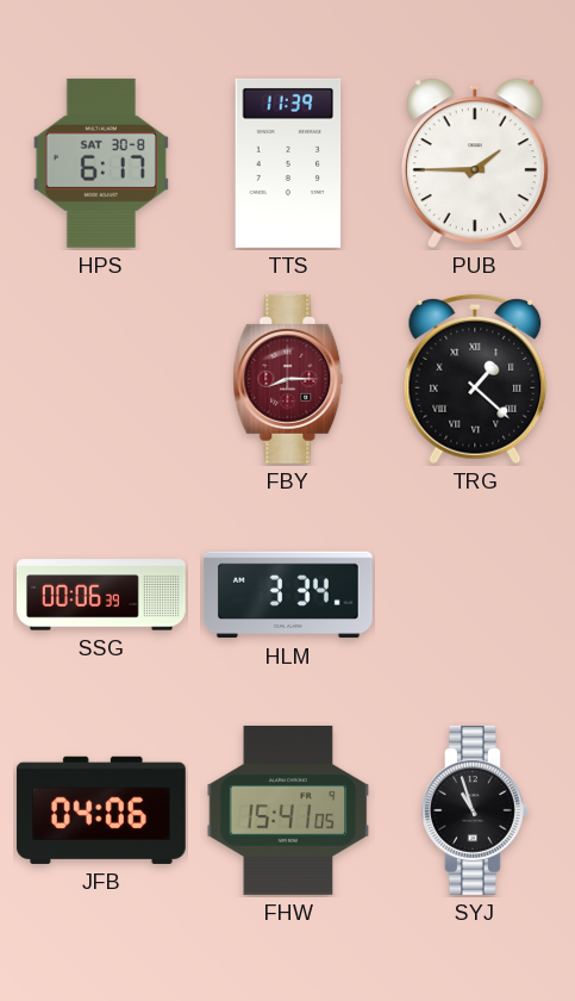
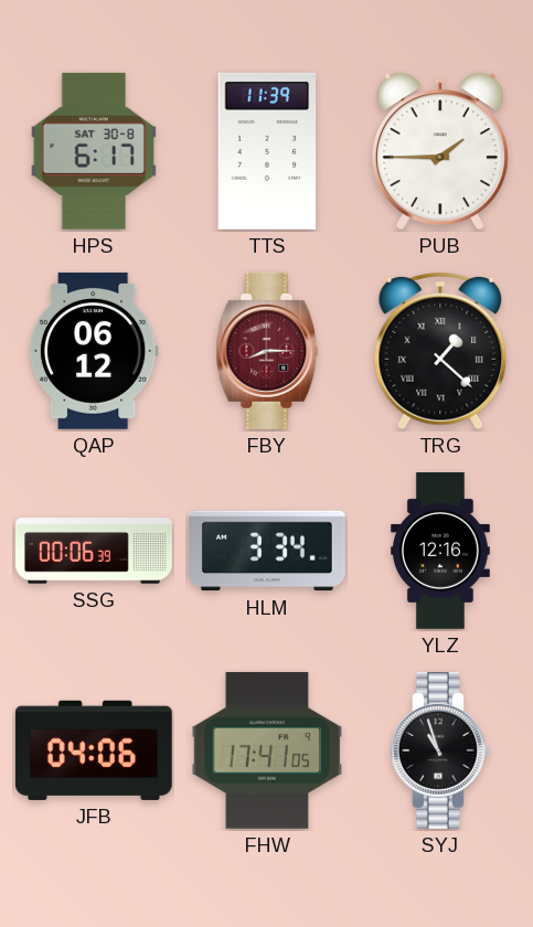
QAP: none -> 06:12 (94, 351)
YLZ: none -> 12:16 (440, 551)
FHW: 15:41 -> 17:41 (267, 750)
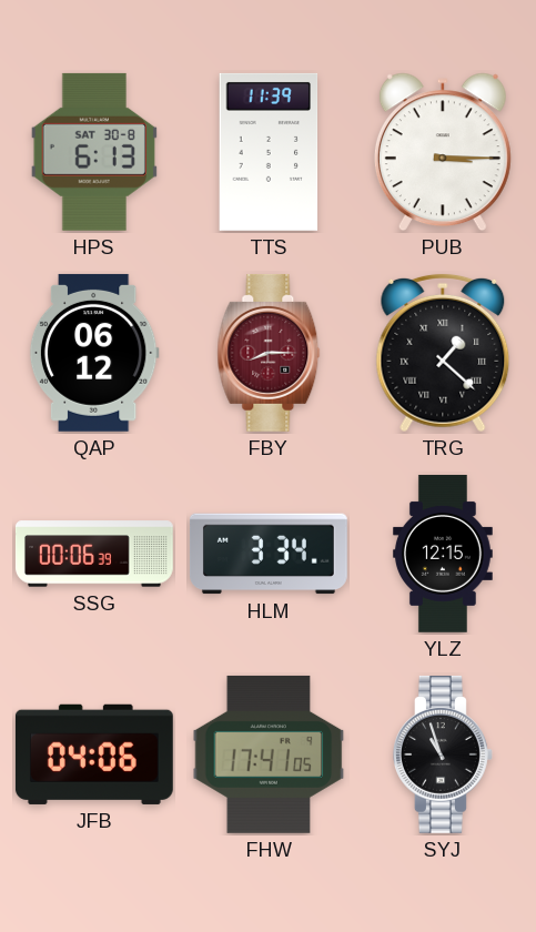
HPS: 6:17 -> 6:13 (94, 152)
PUB: 1:45 -> 3:15 (443, 152)
YLZ: 12:16 -> 12:15 (443, 554)
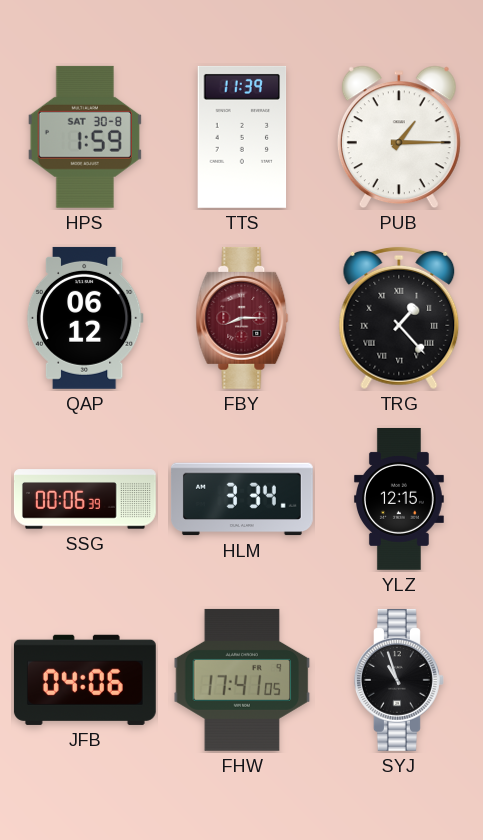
HPS: 6:13 -> 1:59 (85, 137)
PUB: 3:15 -> 1:15 (399, 137)
TRG: 1:22 -> 1:23 (399, 318)
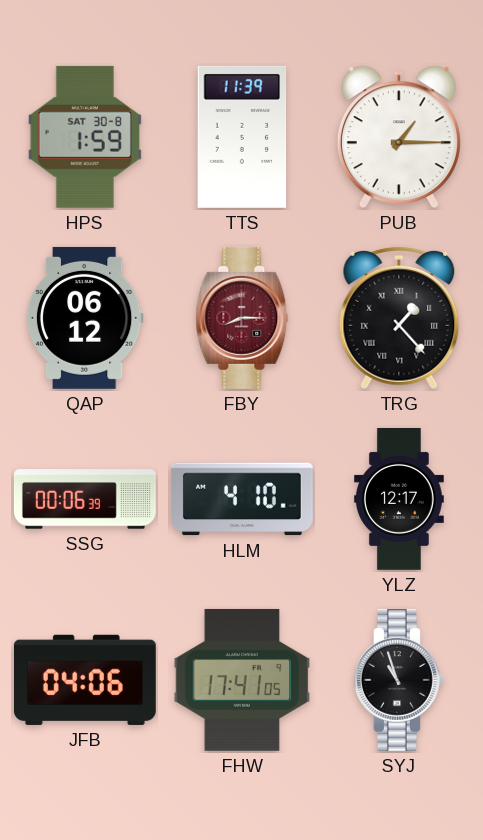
HLM: 3:34 -> 4:10 (242, 499)
YLZ: 12:15 -> 12:17 (399, 499)
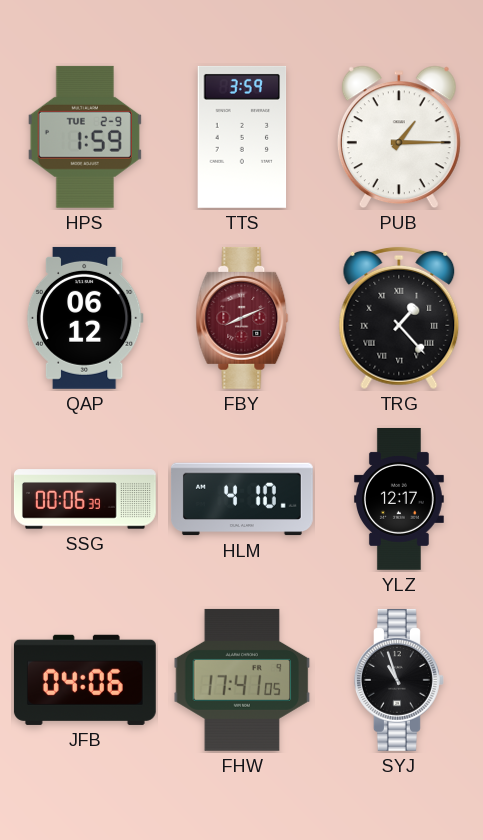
HPS date: SAT 30-8 -> TUE 2-9 (85, 137)
TTS: 11:39 -> 3:59 (242, 137)
FBY: 8:15 -> 8:11 (242, 318)
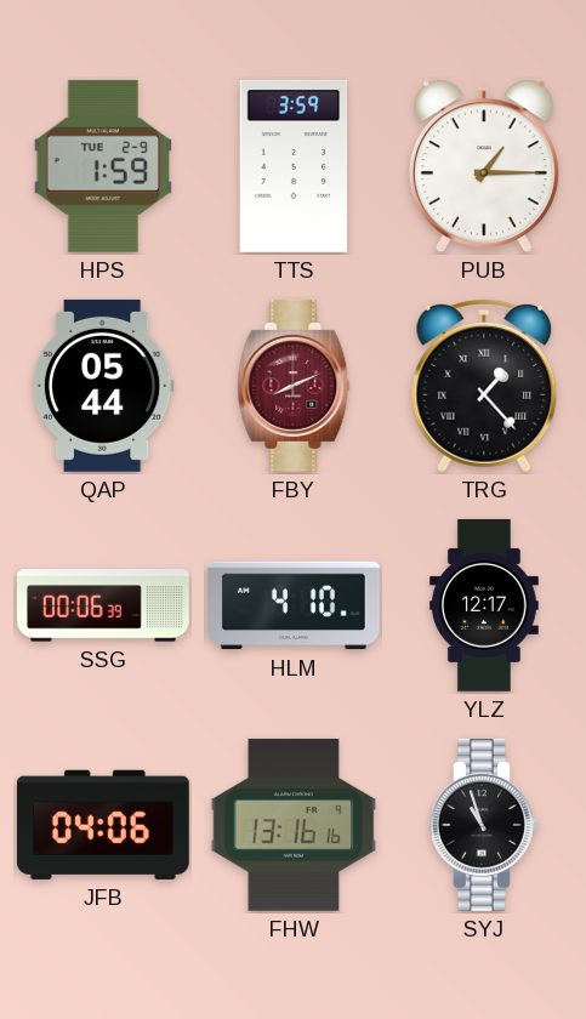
QAP: 06:12 -> 05:44 (103, 386)
FHW: 17:41 -> 13:16 (294, 825)
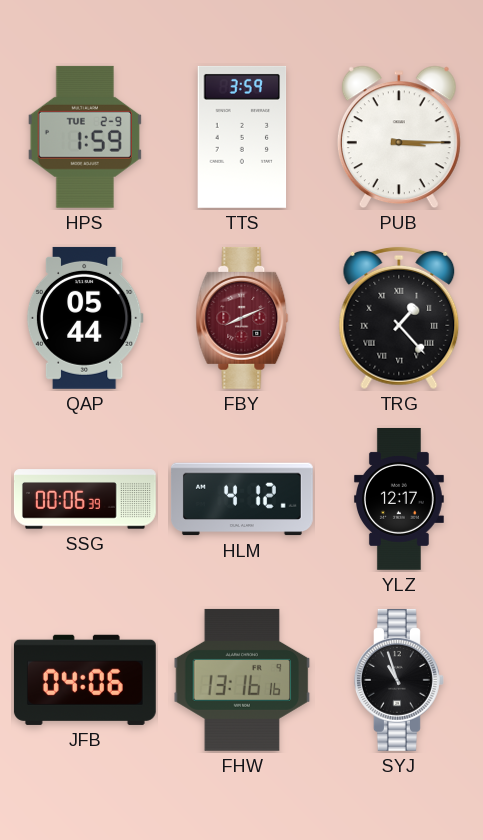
PUB: 1:15 -> 3:15 (399, 137)
HLM: 4:10 -> 4:12 (242, 499)
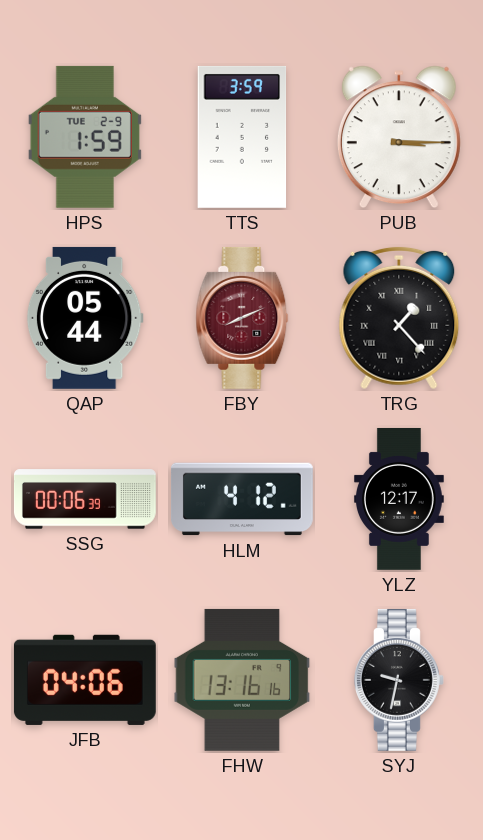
SYJ: 10:57 -> 9:32 (399, 680)
